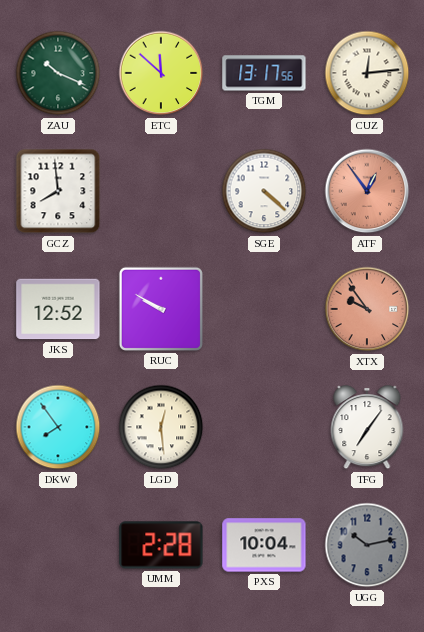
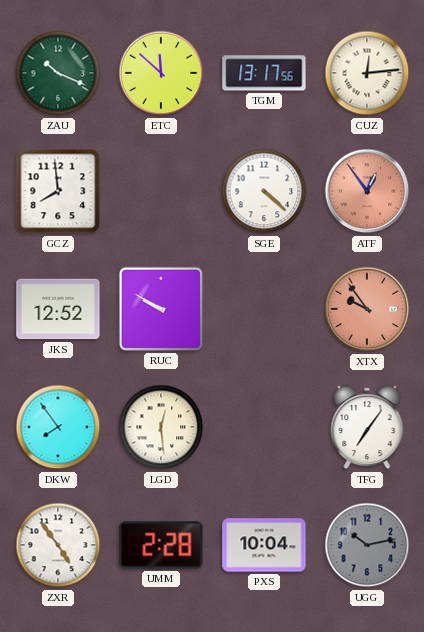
ZXR: none -> 4:54 (58, 545)
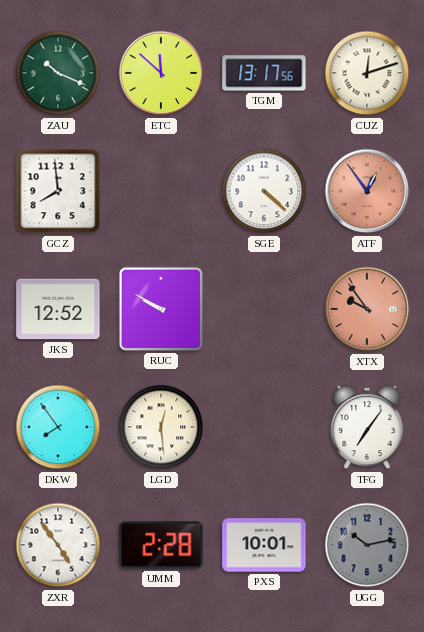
CUZ: 12:14 -> 12:12 (367, 73)
PXS: 10:04 -> 10:01 (264, 545)
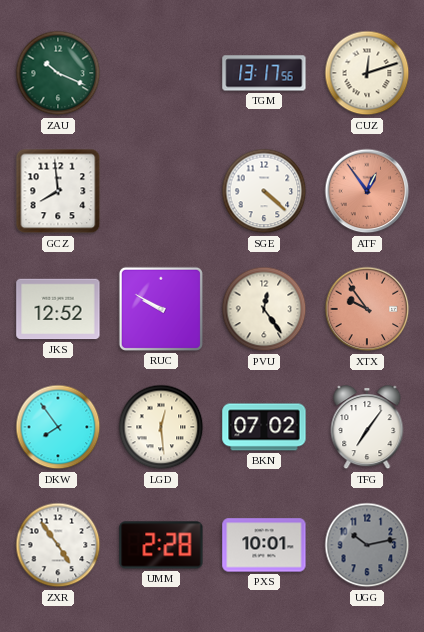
ETC: 11:52 -> none (161, 73)
PVU: none -> 12:24 (264, 309)
BKN: none -> 07:02 (264, 427)
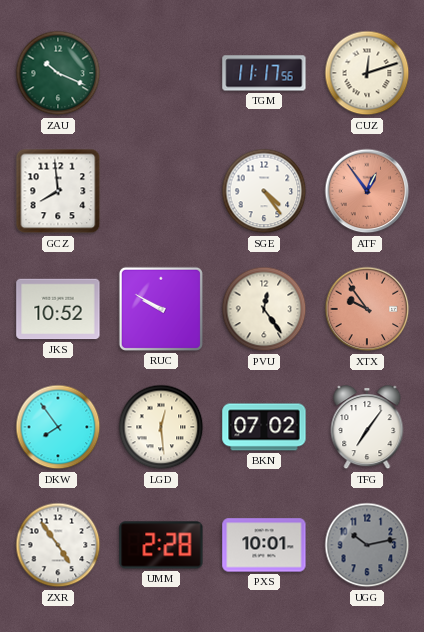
TGM: 13:17 -> 11:17 (264, 73)
SGE: 4:22 -> 4:24 (264, 191)
JKS: 12:52 -> 10:52 (58, 309)
